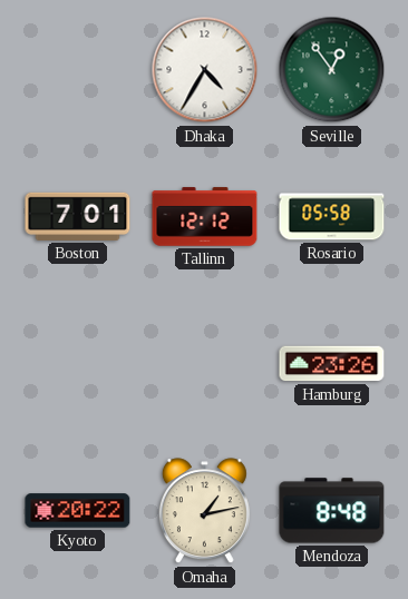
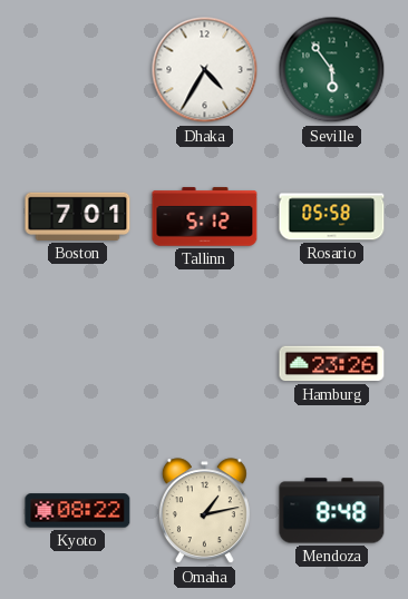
Seville: 12:54 -> 5:54 (332, 70)
Tallinn: 12:12 -> 5:12 (205, 217)
Kyoto: 20:22 -> 08:22 (78, 511)
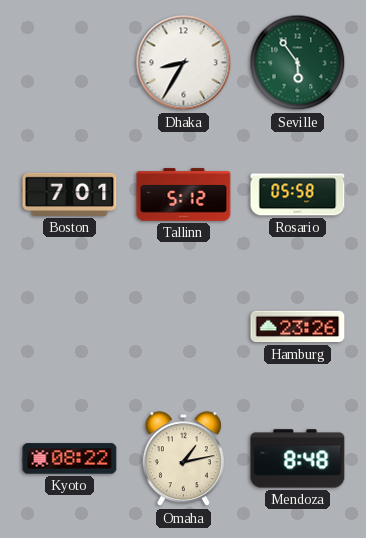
Dhaka: 4:35 -> 8:35 (184, 63)
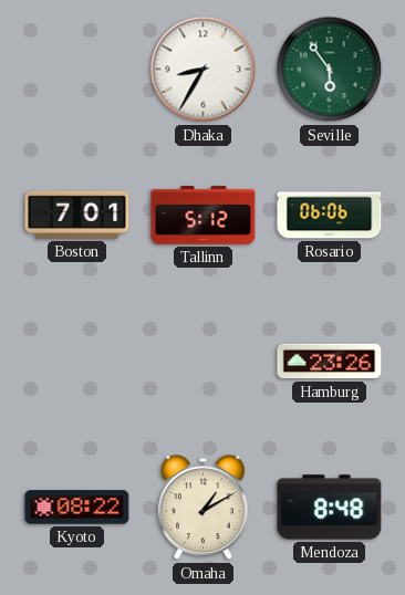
Rosario: 05:58 -> 06:06 (330, 216)
Omaha: 1:13 -> 1:10 (202, 508)
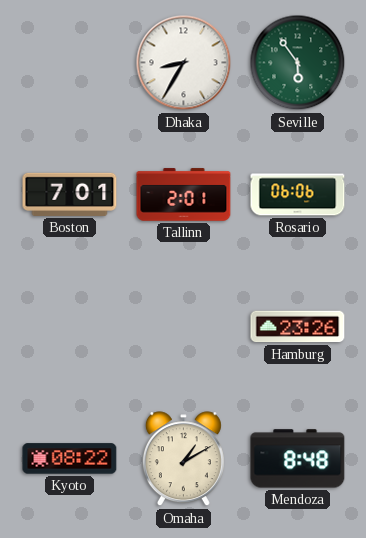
Tallinn: 5:12 -> 2:01 (184, 195)
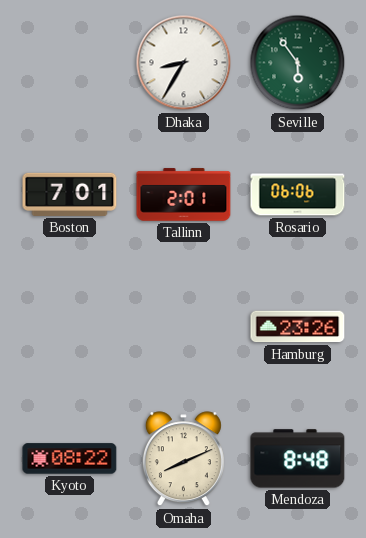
Omaha: 1:10 -> 8:11 (183, 459)
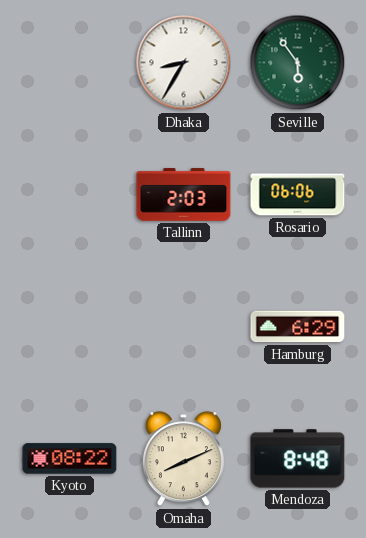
Boston: 7:01 -> none (70, 194)
Tallinn: 2:01 -> 2:03 (184, 195)
Hamburg: 23:26 -> 6:29 (298, 327)
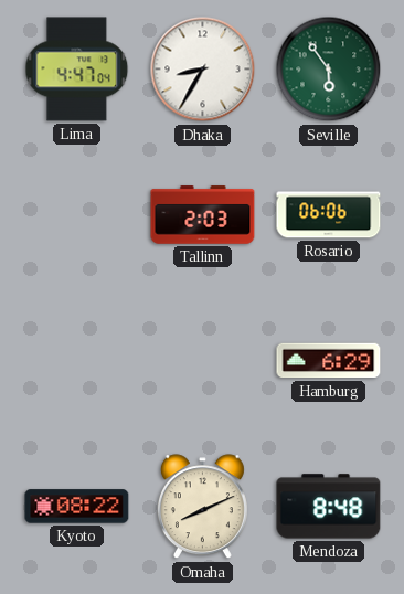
Lima: none -> 4:47 (77, 70)
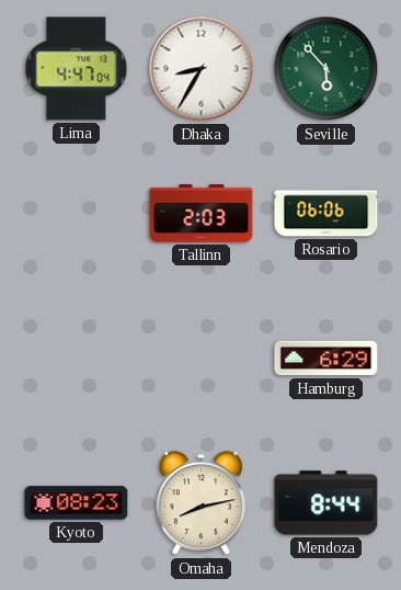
Seville: 5:54 -> 5:53 (326, 69)
Kyoto: 08:22 -> 08:23 (77, 503)
Omaha: 8:11 -> 8:13 (200, 503)
Mendoza: 8:48 -> 8:44 (326, 503)
